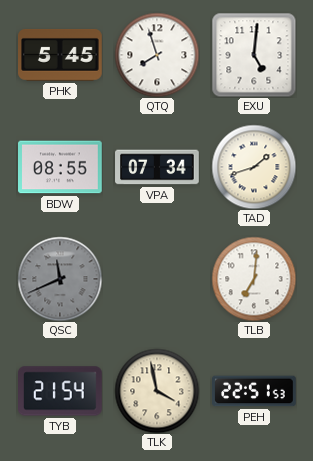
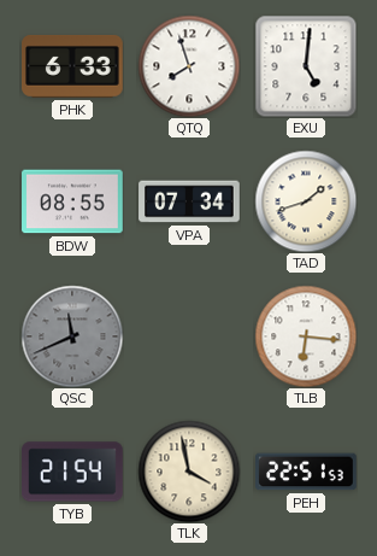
PHK: 5:45 -> 6:33 (73, 66)
TLB: 7:01 -> 6:16 (306, 336)
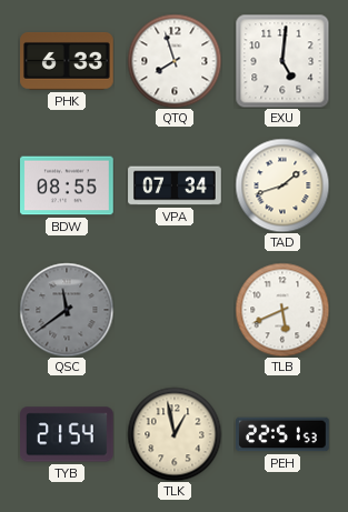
QSC: 11:41 -> 11:39 (67, 310)
TLB: 6:16 -> 5:41 (282, 310)
TLK: 3:58 -> 12:58 (175, 434)
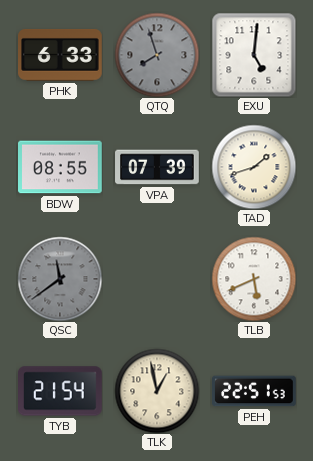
QTQ dial: white -> grey (157, 55)
VPA: 07:34 -> 07:39 (157, 167)
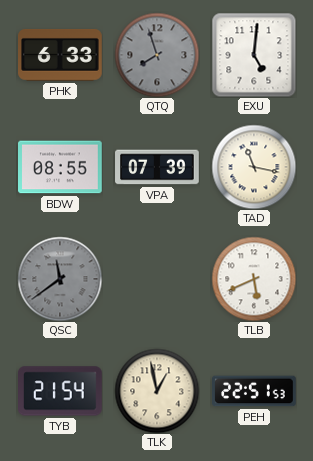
TAD: 1:42 -> 11:17 (254, 167)
